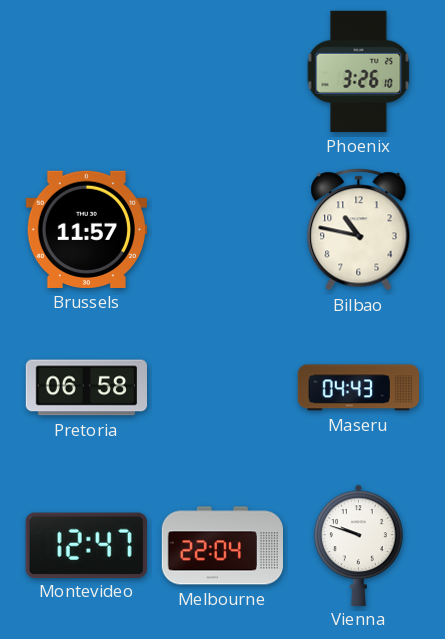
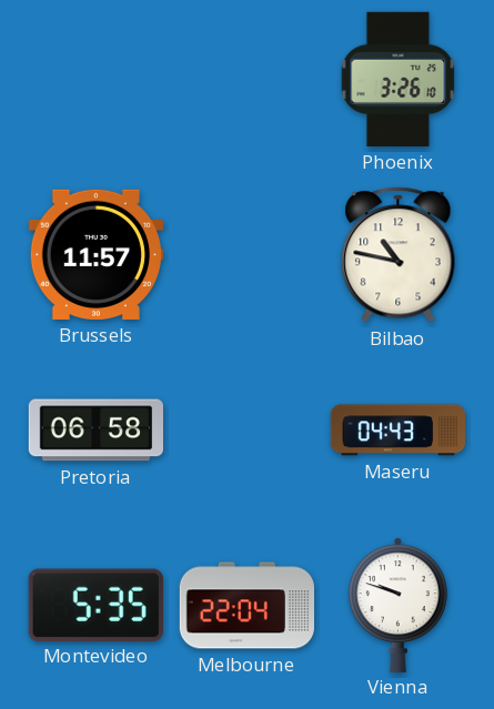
Montevideo: 12:47 -> 5:35 (95, 605)
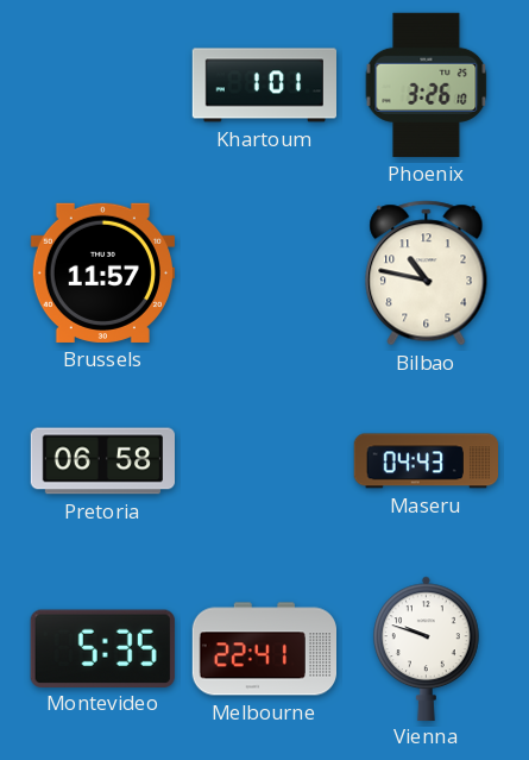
Khartoum: none -> 1:01 (264, 86)
Melbourne: 22:04 -> 22:41 (264, 649)
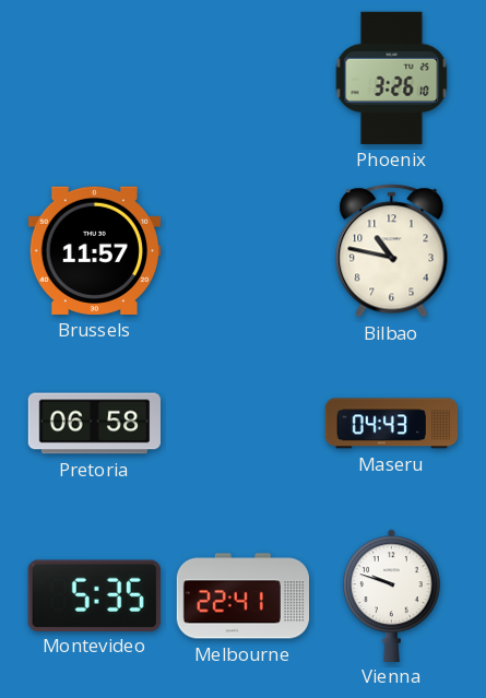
Khartoum: 1:01 -> none (264, 86)
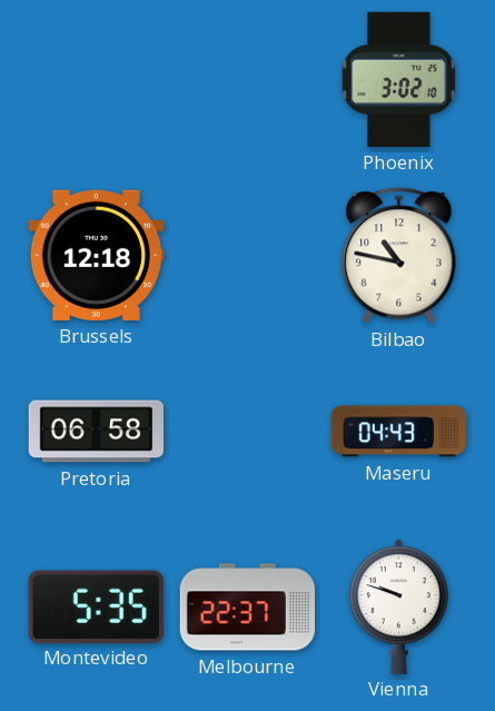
Phoenix: 3:26 -> 3:02 (399, 79)
Brussels: 11:57 -> 12:18 (96, 255)
Melbourne: 22:41 -> 22:37 (247, 608)
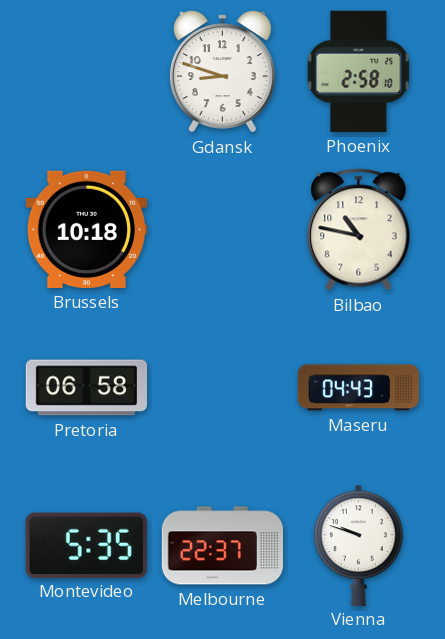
Gdansk: none -> 8:48 (222, 72)
Phoenix: 3:02 -> 2:58 (359, 71)
Brussels: 12:18 -> 10:18 (86, 229)
